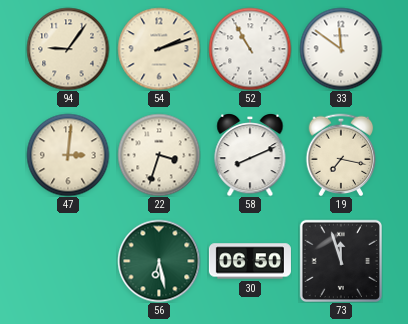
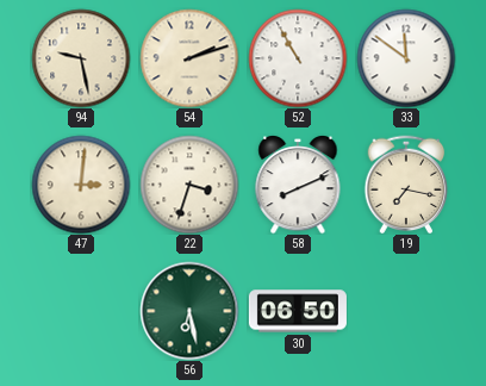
94: 9:06 -> 9:28 (81, 58)
73: 11:57 -> none (340, 260)
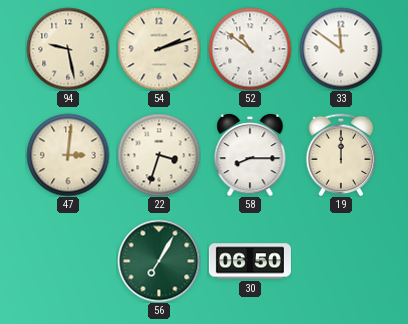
52: 10:55 -> 10:51 (250, 49)
58: 8:11 -> 8:15 (250, 155)
19: 7:17 -> 12:00 (341, 155)
56: 6:28 -> 7:05 (159, 261)
